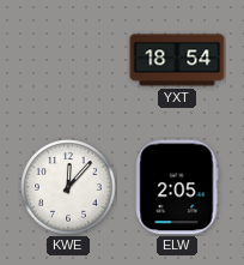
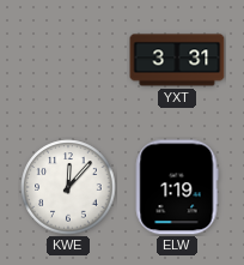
YXT: 18:54 -> 3:31 (177, 60)
ELW: 2:05 -> 1:19 (177, 187)
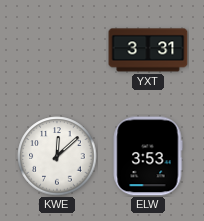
KWE: 12:07 -> 12:08 (57, 156)
ELW: 1:19 -> 3:53 (148, 156)
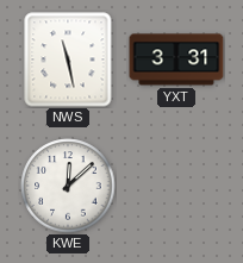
NWS: none -> 11:28 (68, 60)
ELW: 3:53 -> none (148, 156)
